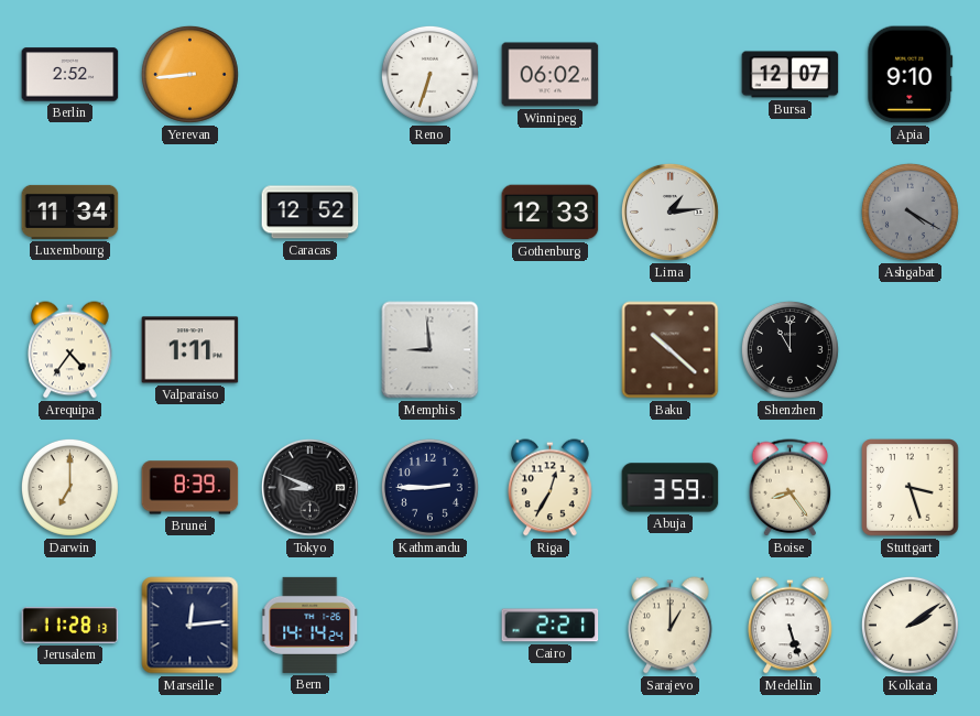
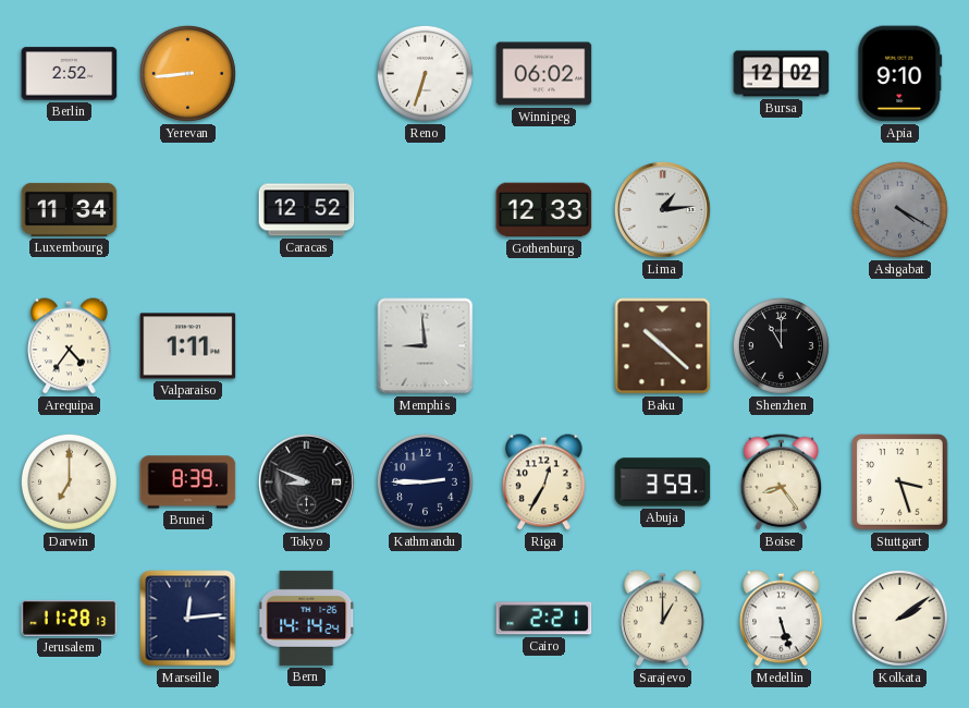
Bursa: 12:07 -> 12:02 (782, 74)
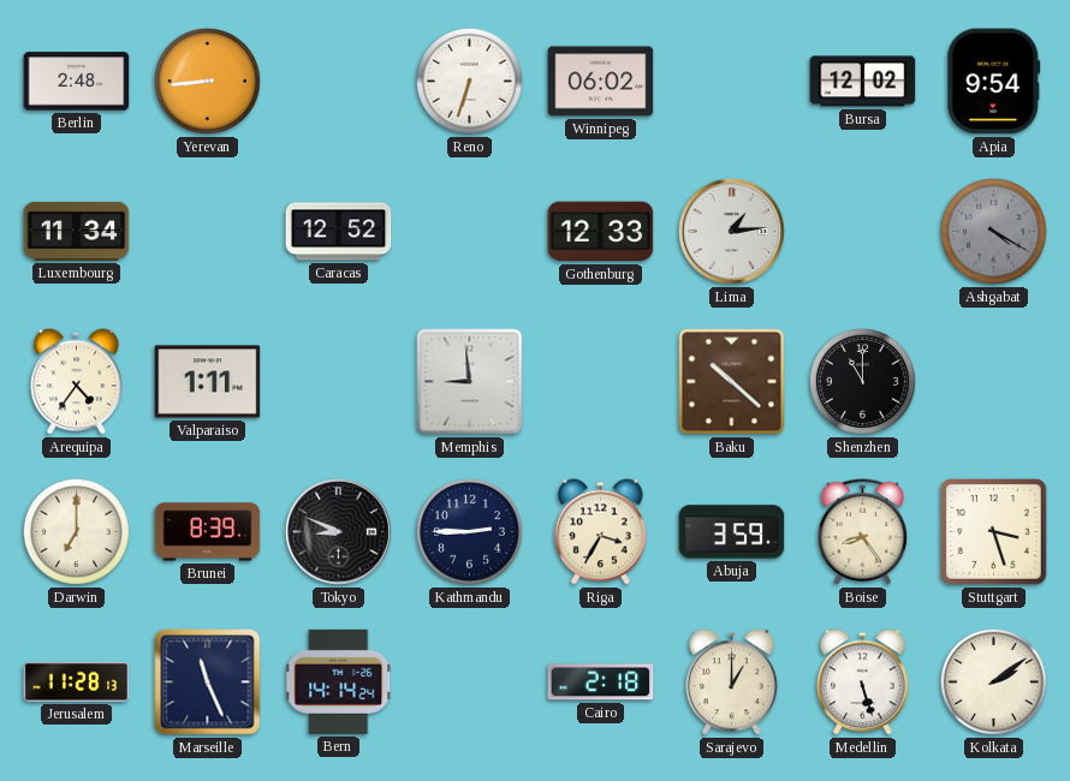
Berlin: 2:52 -> 2:48 (77, 82)
Apia: 9:10 -> 9:54 (994, 82)
Riga: 12:35 -> 3:35 (601, 532)
Marseille: 12:14 -> 11:26 (208, 682)
Cairo: 2:21 -> 2:18 (601, 682)
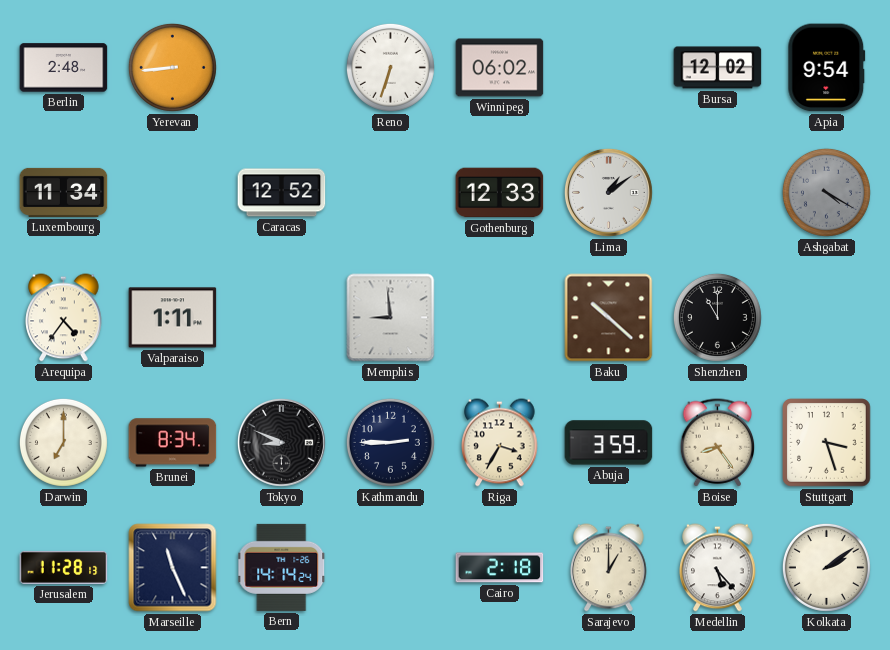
Lima: 1:14 -> 1:09 (608, 192)
Brunei: 8:39 -> 8:34 (173, 443)
Medellin: 5:27 -> 5:23 (718, 568)
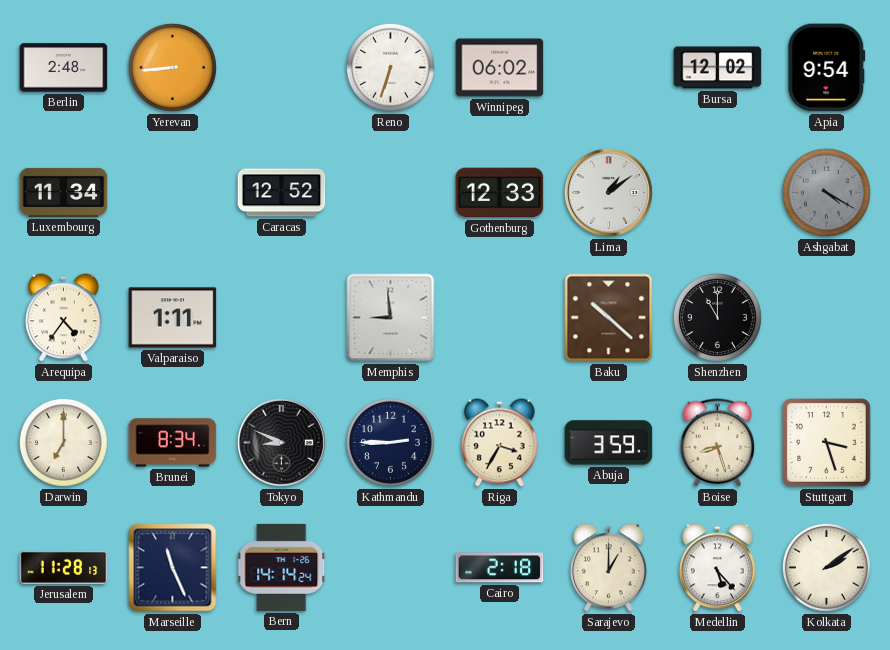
Boise: 8:24 -> 8:27 (718, 443)
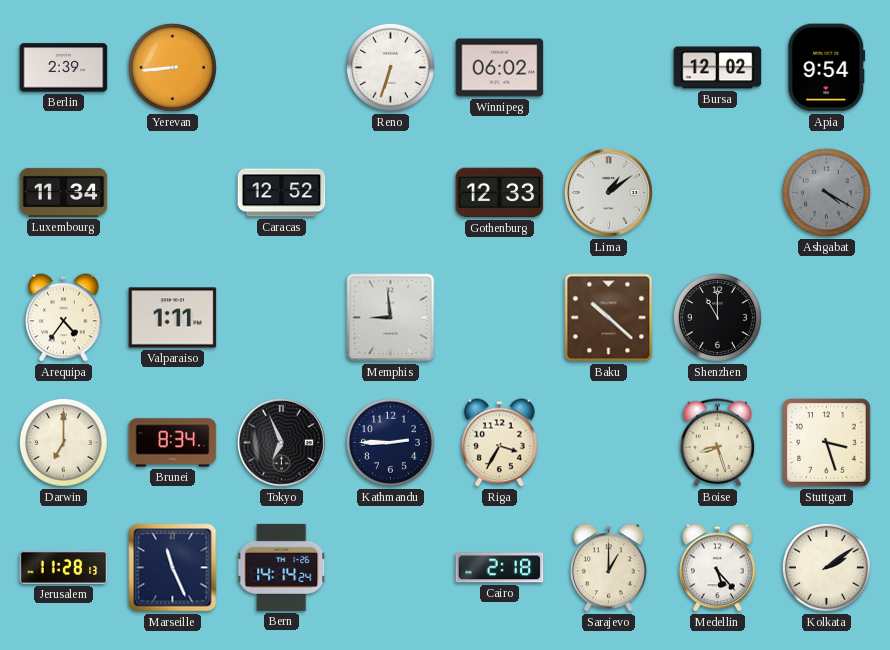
Berlin: 2:48 -> 2:39 (64, 68)
Tokyo: 8:49 -> 6:56 (281, 442)
Abuja: 3:59 -> none (609, 443)
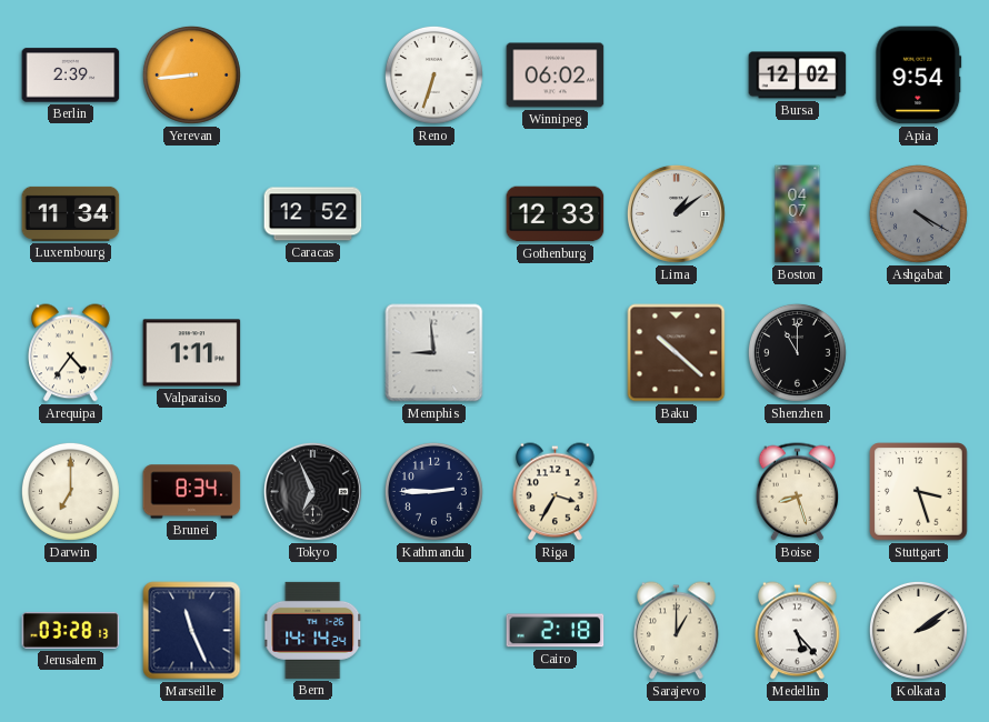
Boston: none -> 04:07 (798, 214)
Jerusalem: 11:28 -> 03:28 (71, 630)
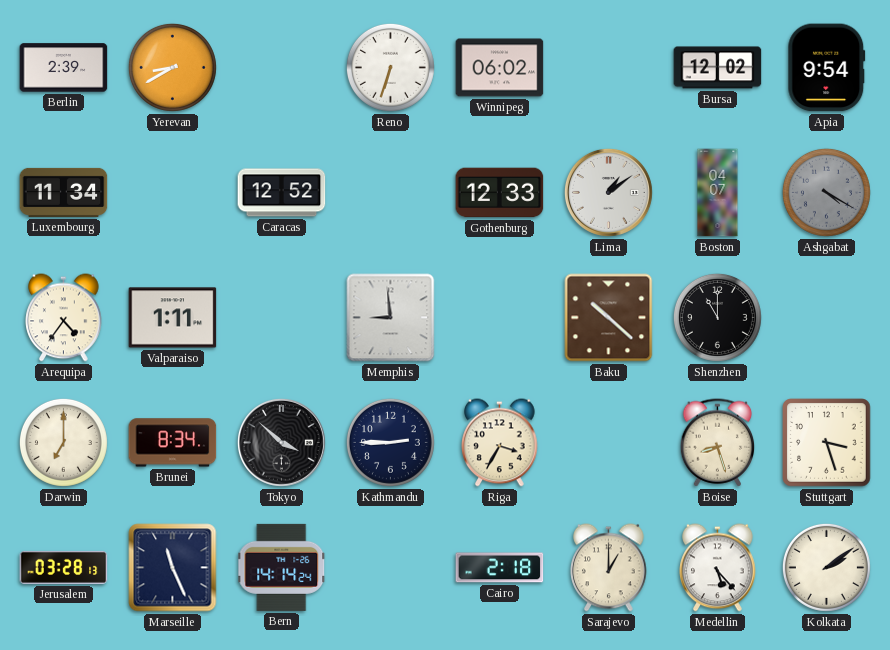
Yerevan: 8:44 -> 8:40 (172, 67)
Tokyo: 6:56 -> 3:52 (281, 442)
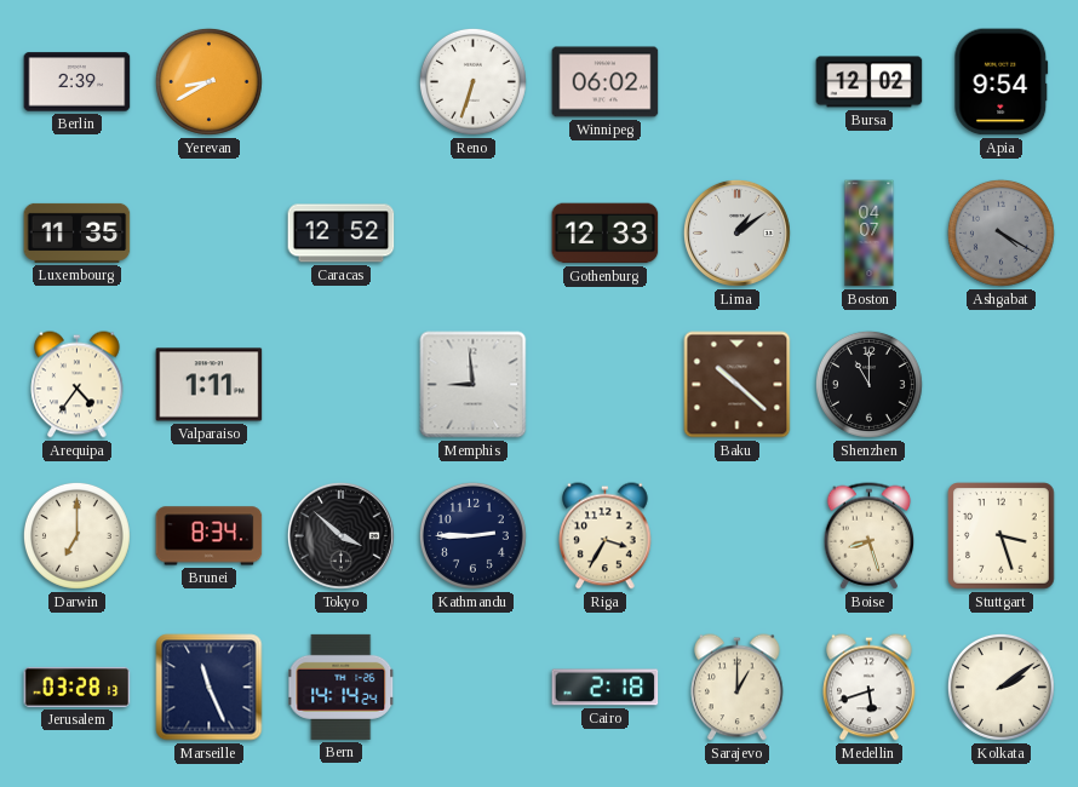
Luxembourg: 11:34 -> 11:35 (78, 232)
Medellin: 5:23 -> 5:42 (870, 688)
